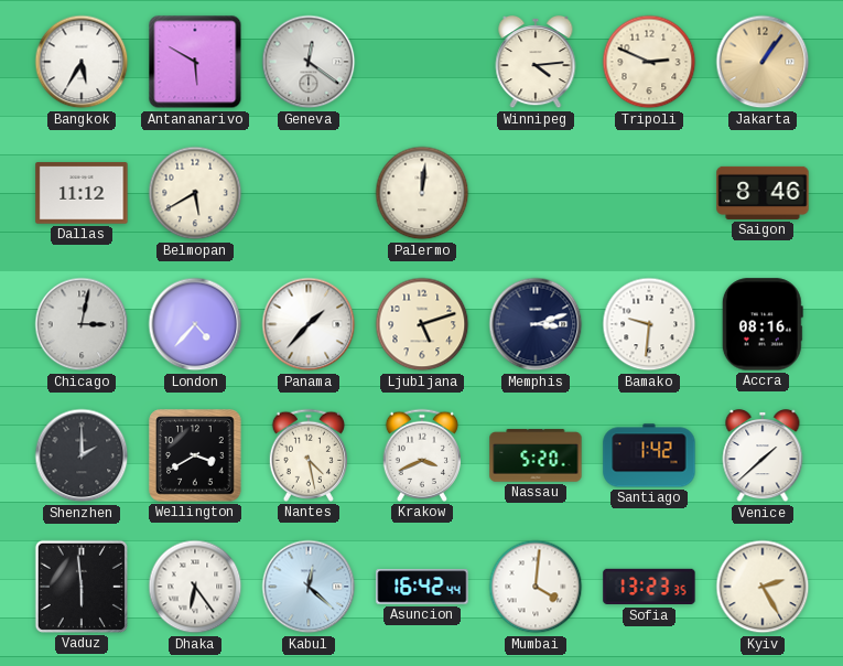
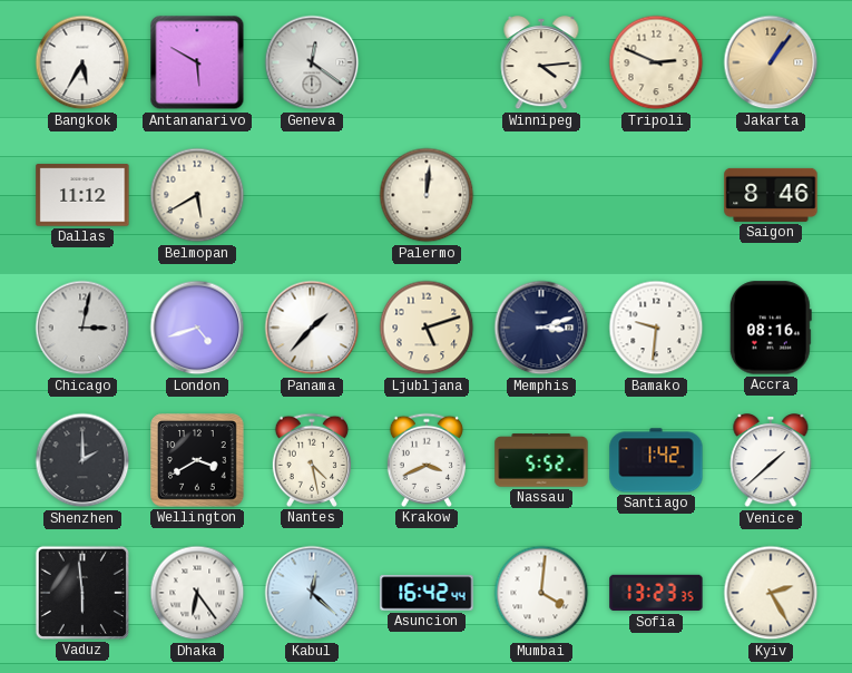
London: 4:37 -> 4:42 (197, 328)
Nassau: 5:20 -> 5:52 (541, 460)
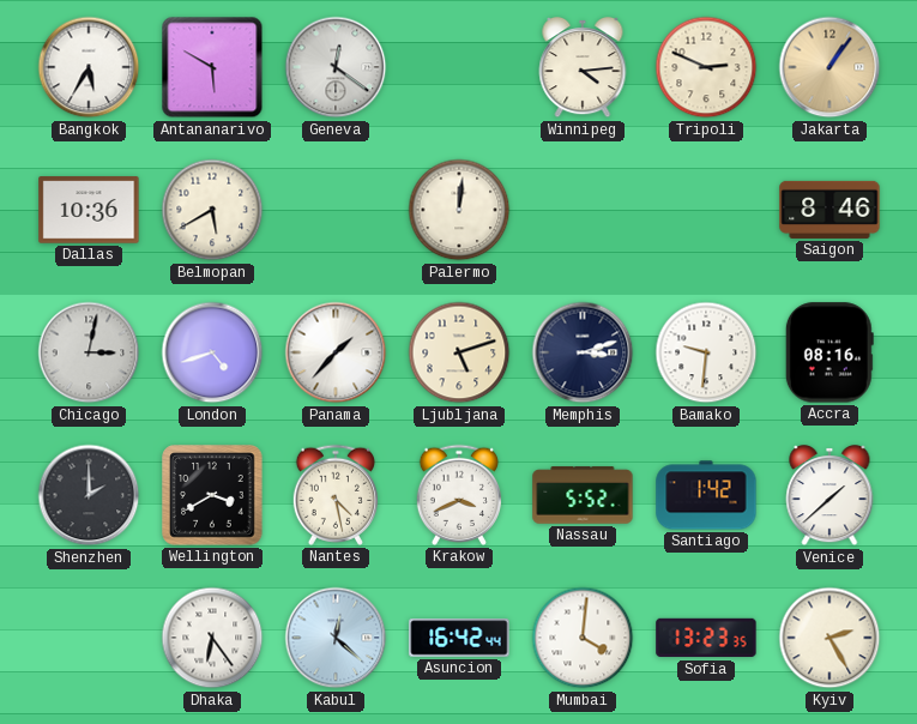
Dallas: 11:12 -> 10:36 (89, 210)
Vaduz: 5:59 -> none (82, 593)
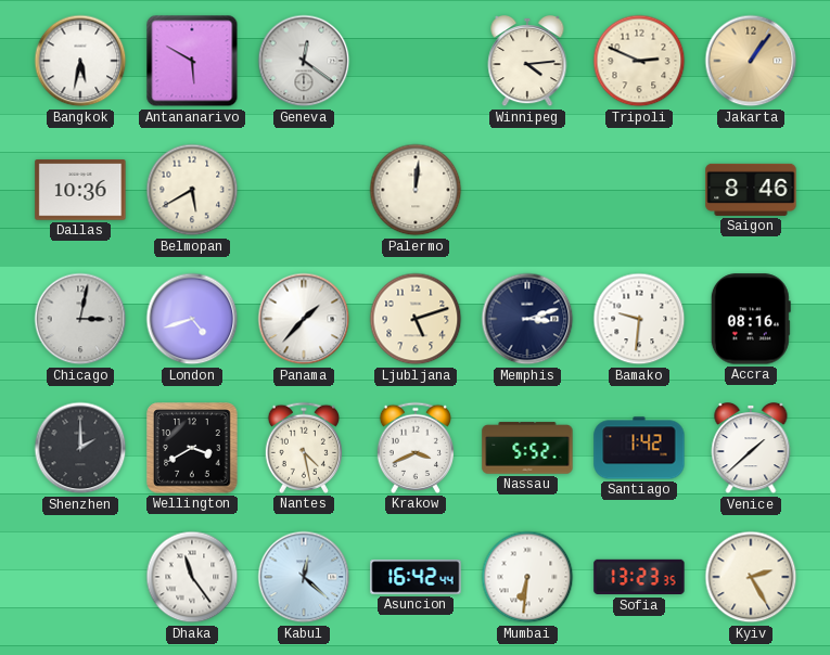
Bangkok: 5:35 -> 5:32 (80, 61)
Dhaka: 6:24 -> 11:24 (192, 577)
Mumbai: 4:01 -> 6:31 (527, 577)
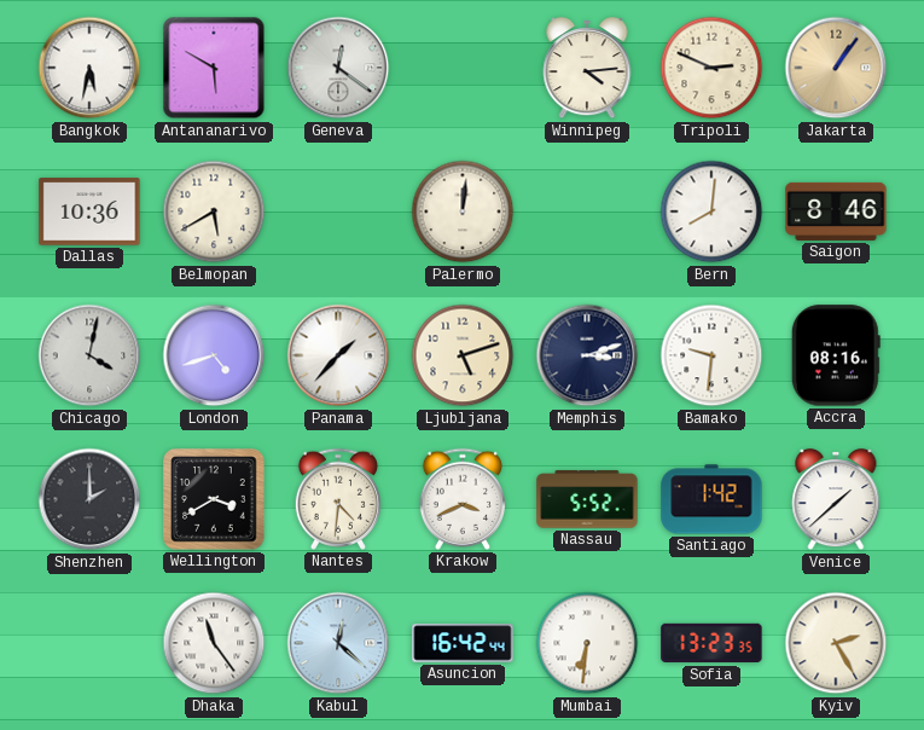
Bern: none -> 8:01 (711, 212)
Chicago: 3:02 -> 4:02 (89, 355)
Nantes: 4:28 -> 4:31 (337, 499)
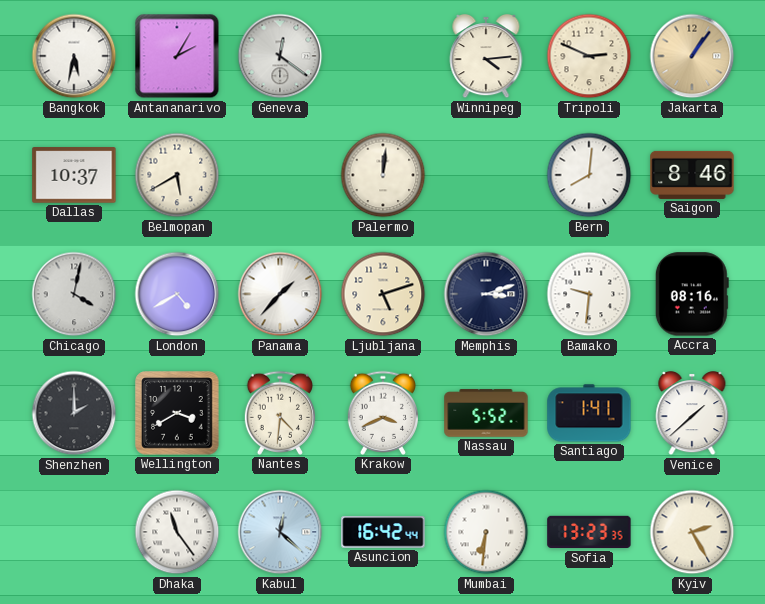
Antananarivo: 5:50 -> 2:05 (177, 56)
Dallas: 10:36 -> 10:37 (74, 175)
London: 4:42 -> 4:40 (177, 294)
Santiago: 1:42 -> 1:41 (589, 413)
